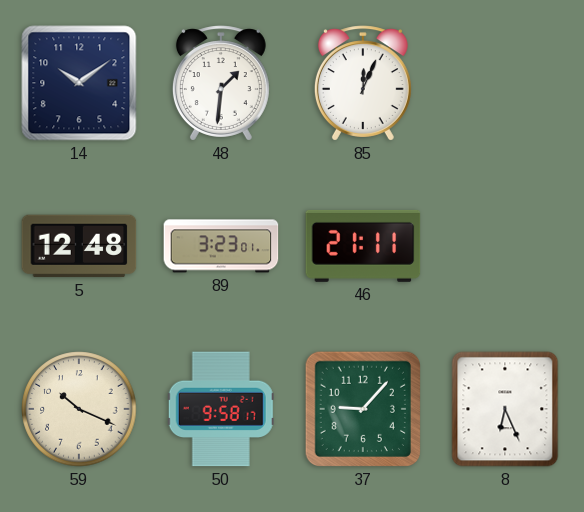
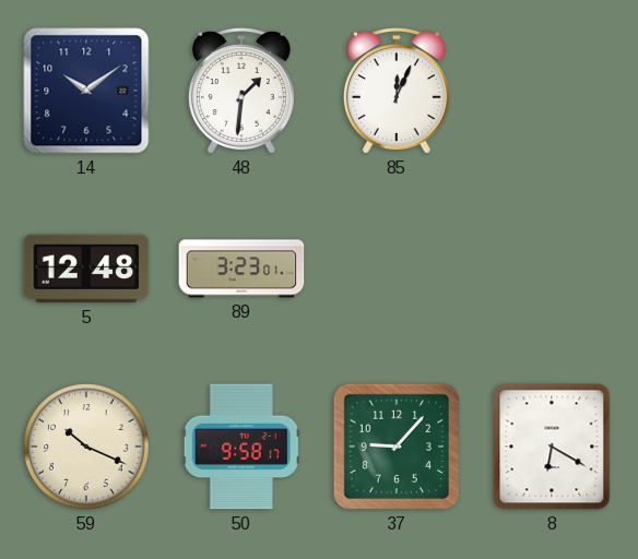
46: 21:11 -> none (363, 246)
8: 6:26 -> 6:20 (552, 447)
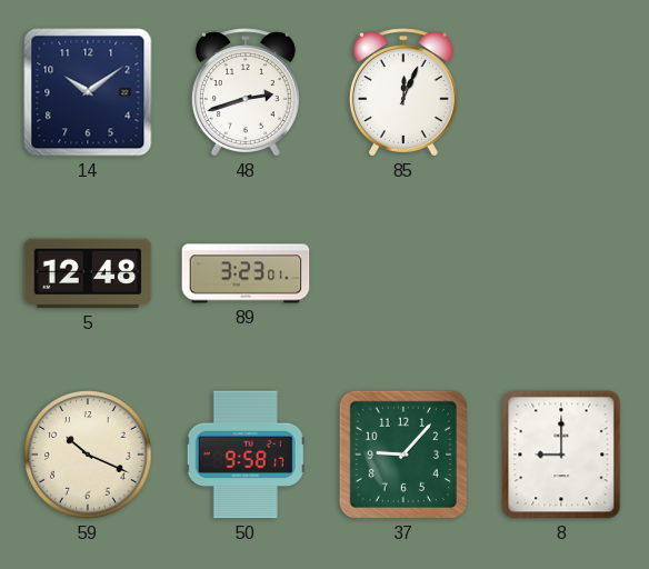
48: 1:31 -> 2:42 (246, 92)
8: 6:20 -> 9:00 (561, 455)
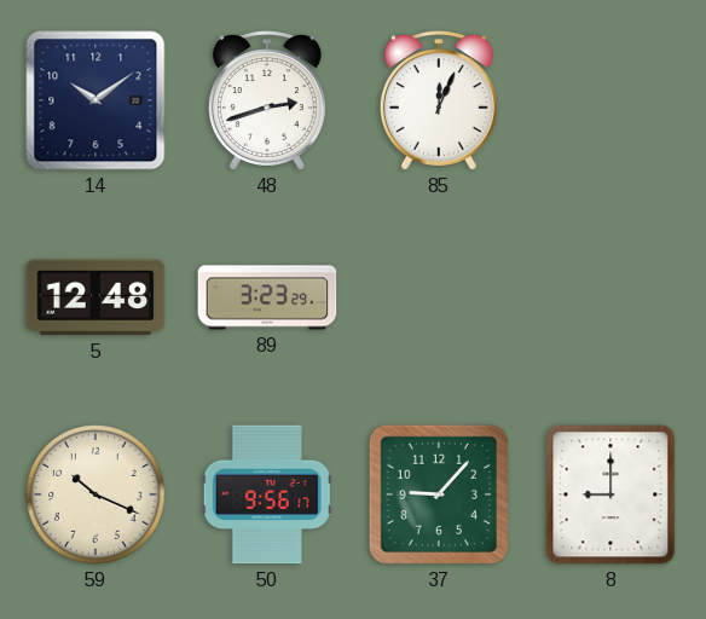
89: 3:23:01 -> 3:23:29 (267, 297)
50: 9:58 -> 9:56 (267, 494)
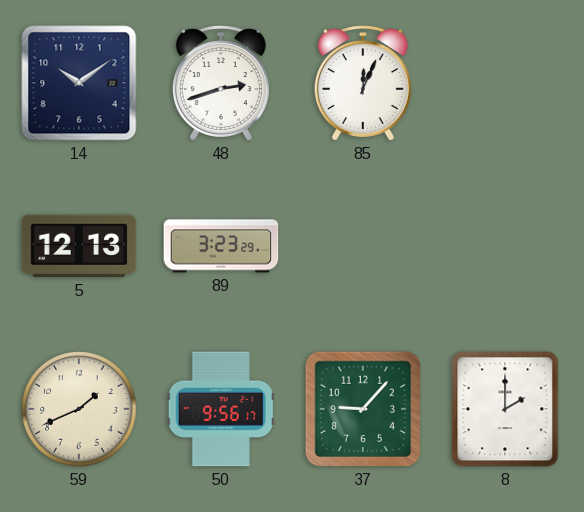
5: 12:48 -> 12:13 (79, 246)
59: 10:19 -> 1:41 (79, 409)
8: 9:00 -> 2:00 (505, 409)
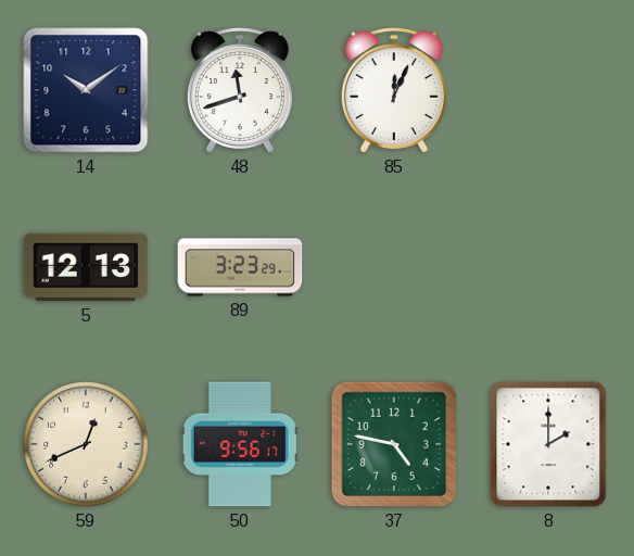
48: 2:42 -> 11:42 (240, 90)
59: 1:41 -> 12:41 (86, 444)
37: 9:07 -> 4:47 (394, 444)
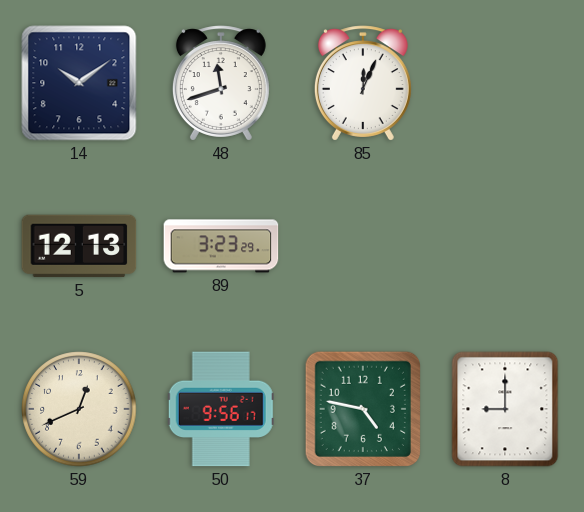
8: 2:00 -> 9:00 (505, 409)
